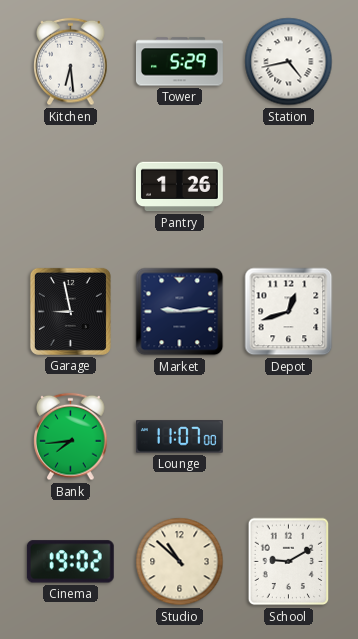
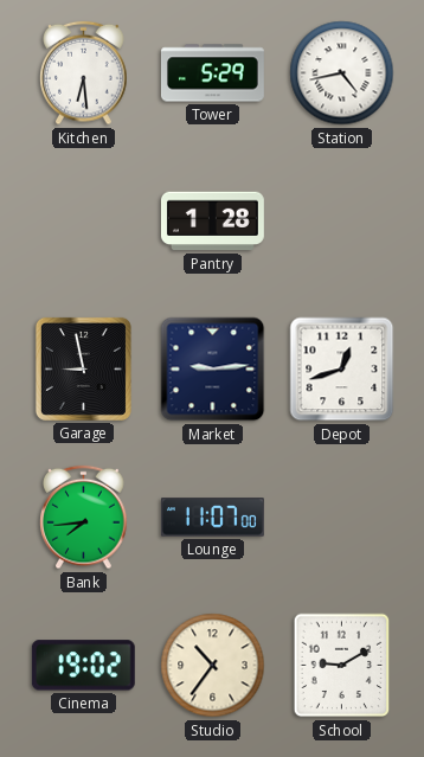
Pantry: 1:26 -> 1:28 (212, 222)
Studio: 10:52 -> 10:36 (213, 666)
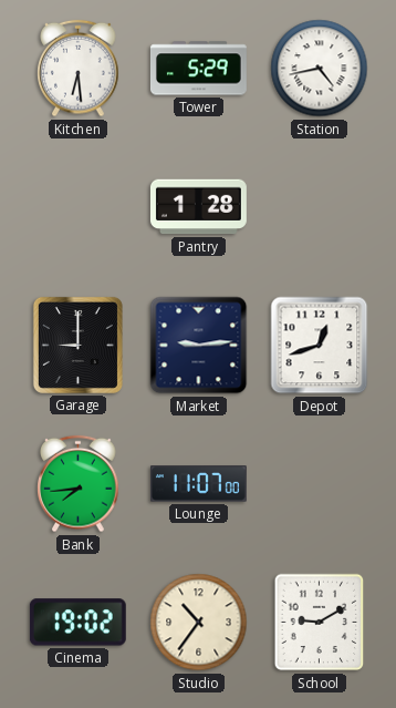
Garage: 8:58 -> 9:00 (77, 345)
